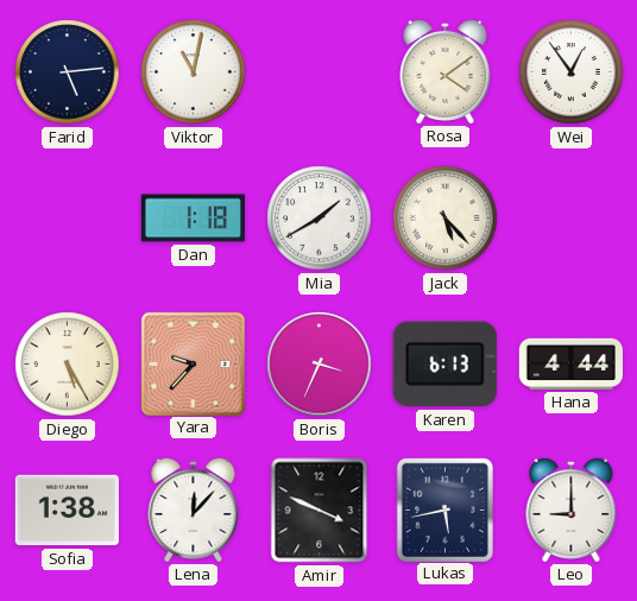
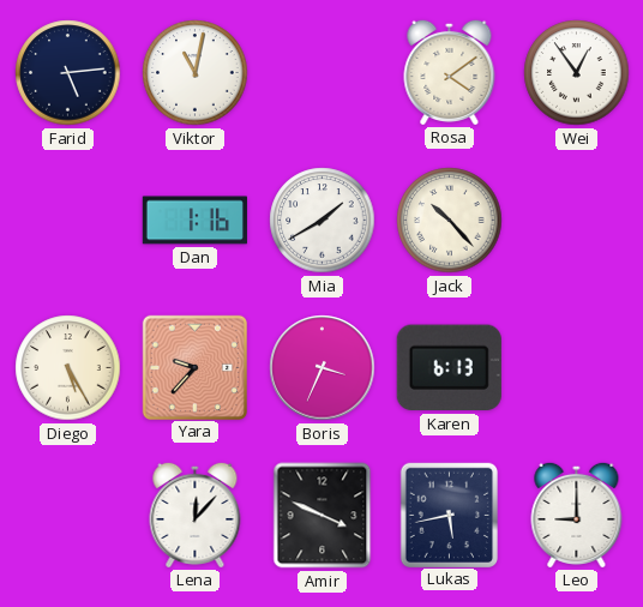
Dan: 1:18 -> 1:16 (194, 221)
Jack: 5:23 -> 10:23 (450, 221)
Hana: 4:44 -> none (570, 363)
Sofia: 1:38 -> none (67, 511)
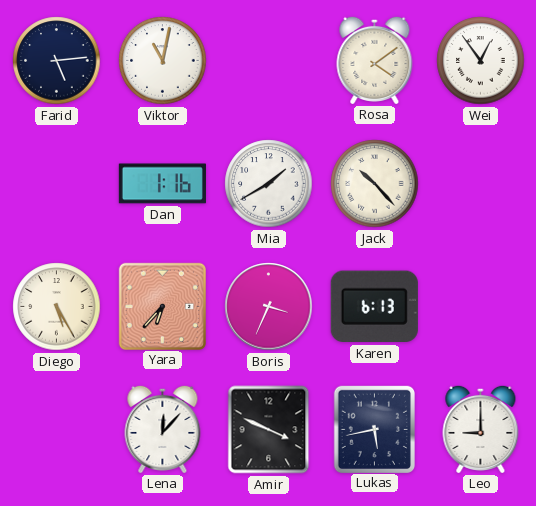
Yara: 9:37 -> 6:37 (162, 306)
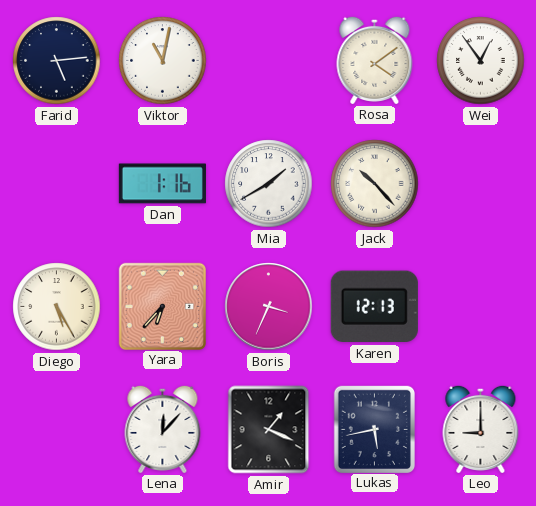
Karen: 6:13 -> 12:13 (374, 307)
Amir: 3:49 -> 1:19 (269, 430)
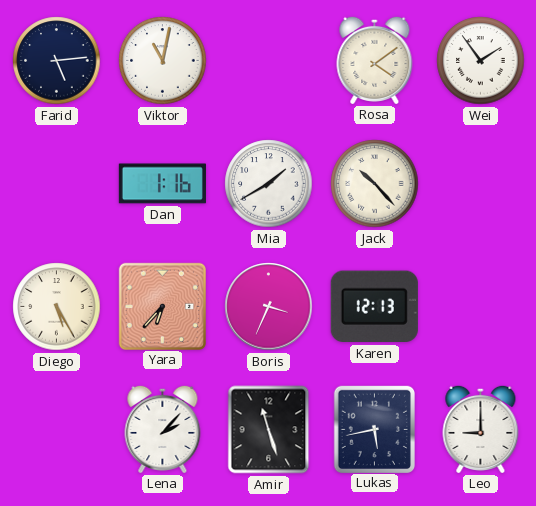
Wei: 12:54 -> 1:54 (481, 61)
Lena: 12:07 -> 2:07 (163, 429)
Amir: 1:19 -> 11:27 (269, 430)
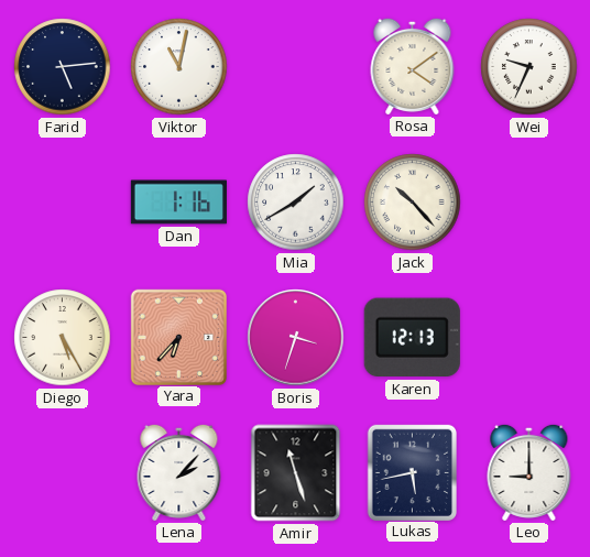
Wei: 1:54 -> 9:34 (529, 67)
Boris: 3:34 -> 3:33 (296, 338)
